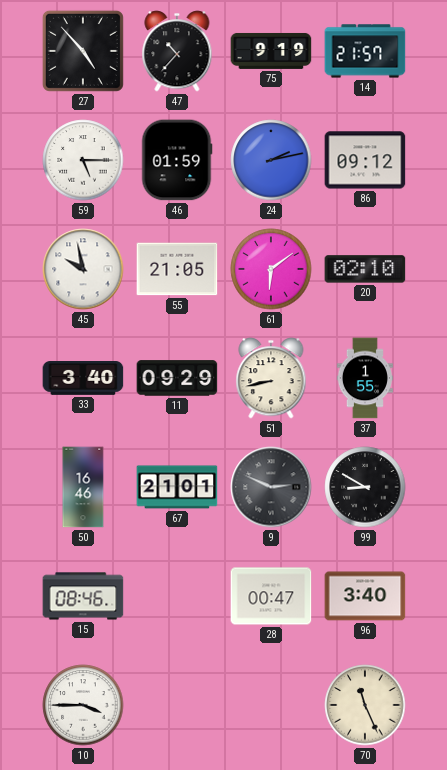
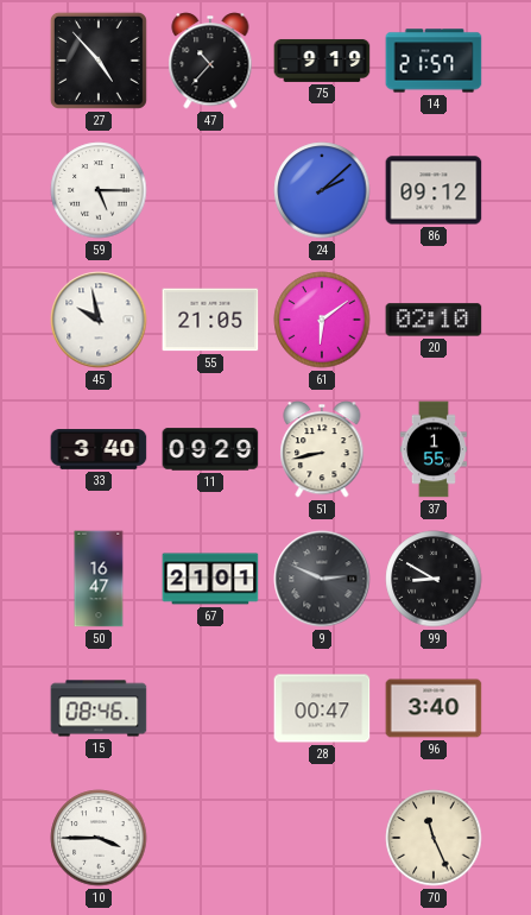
46: 01:59 -> none (177, 160)
24: 2:13 -> 2:08 (322, 190)
50: 16:46 -> 16:47 (99, 579)
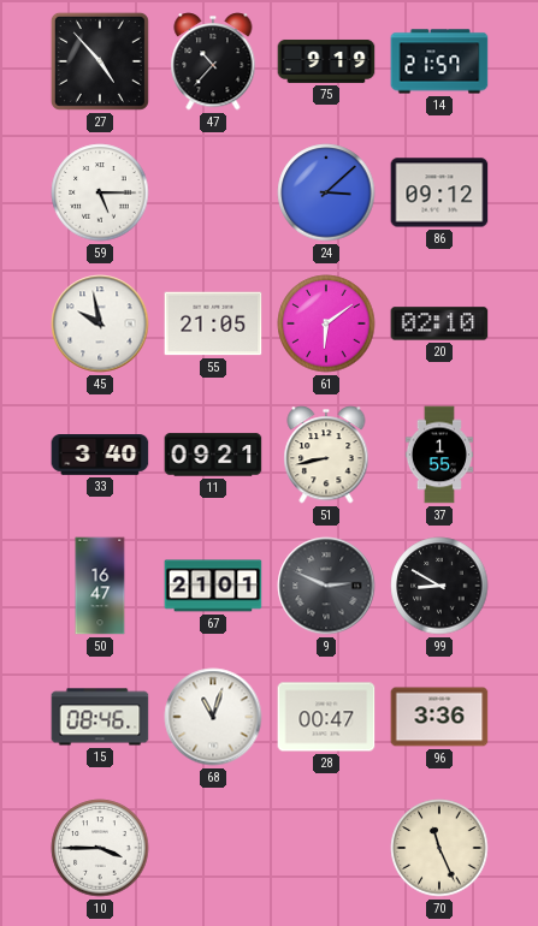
24: 2:08 -> 3:08 (326, 192)
11: 09:29 -> 09:21 (213, 455)
68: none -> 11:03 (213, 717)
96: 3:40 -> 3:36 (439, 717)
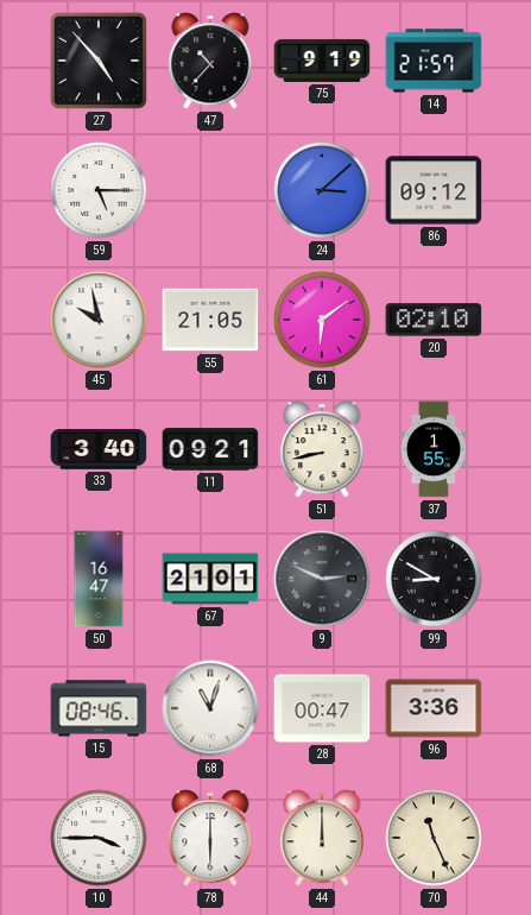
78: none -> 6:00 (210, 838)
44: none -> 12:00 (322, 838)
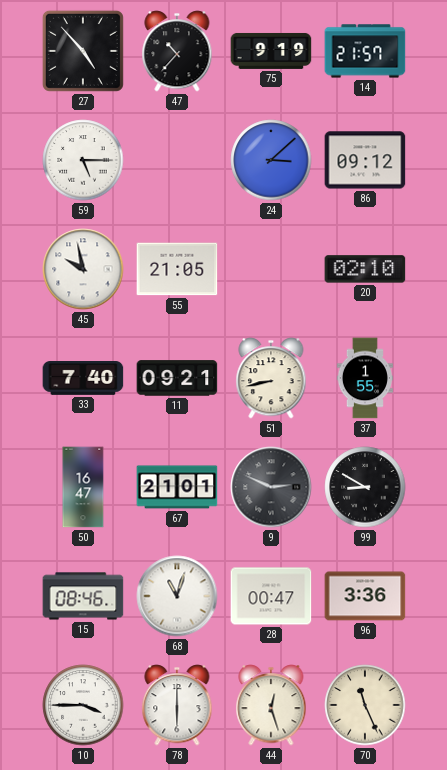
61: 6:09 -> none (322, 320)
33: 3:40 -> 7:40 (83, 379)
44: 12:00 -> 12:27 (271, 705)
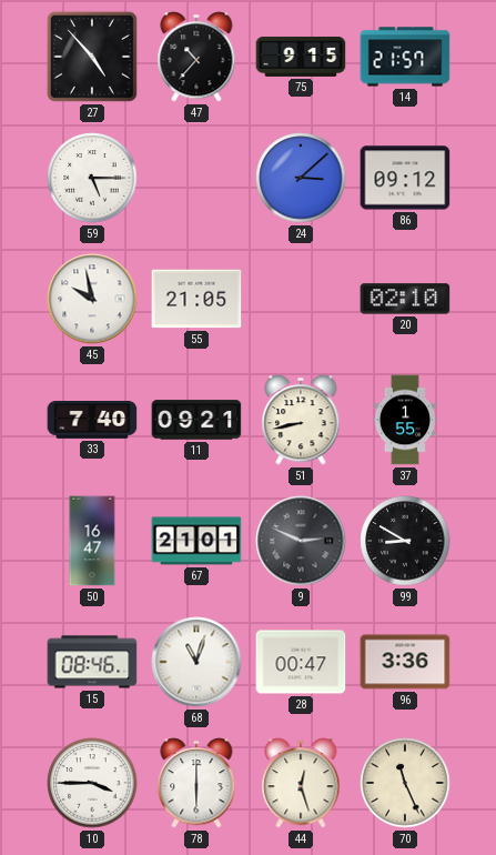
75: 9:19 -> 9:15 (301, 57)
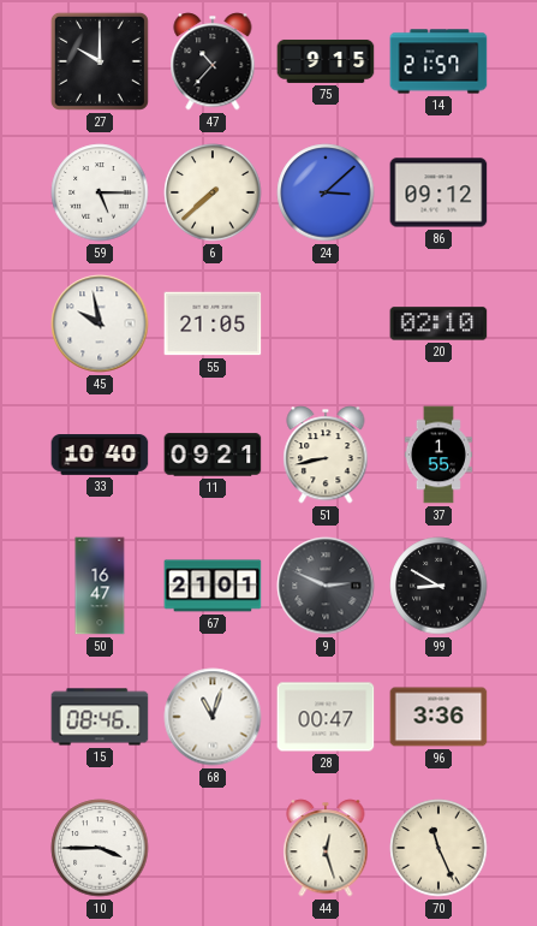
27: 4:53 -> 10:00 (100, 61)
6: none -> 7:38 (213, 192)
33: 7:40 -> 10:40 (100, 456)
78: 6:00 -> none (196, 783)
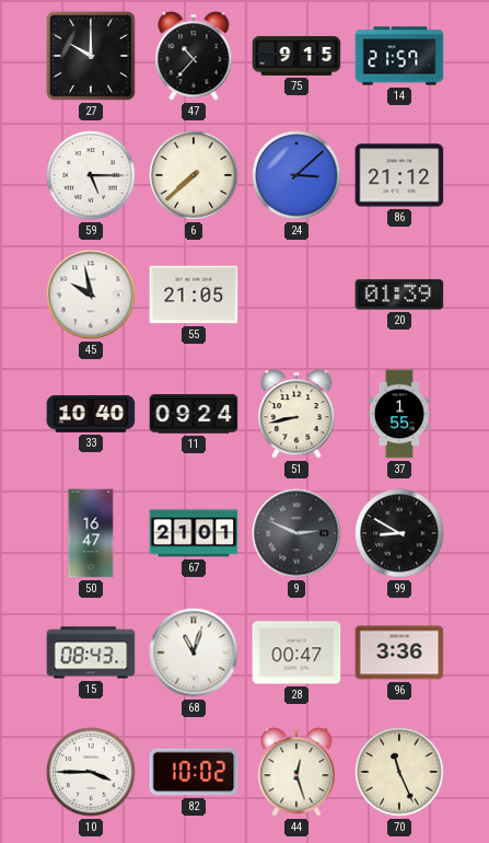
86: 09:12 -> 21:12 (399, 175)
20: 02:10 -> 01:39 (399, 295)
11: 09:21 -> 09:24 (194, 414)
15: 08:46 -> 08:43 (91, 653)
82: none -> 10:02 (194, 772)
